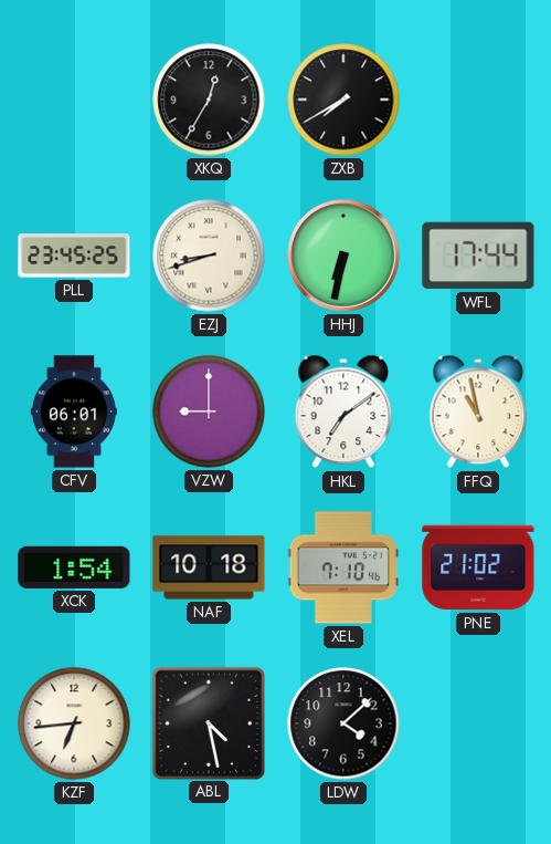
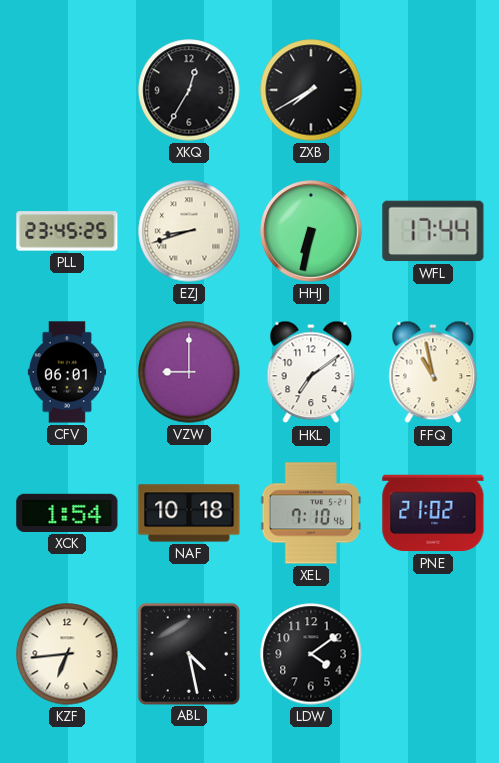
LDW: 4:08 -> 4:09 (311, 654)
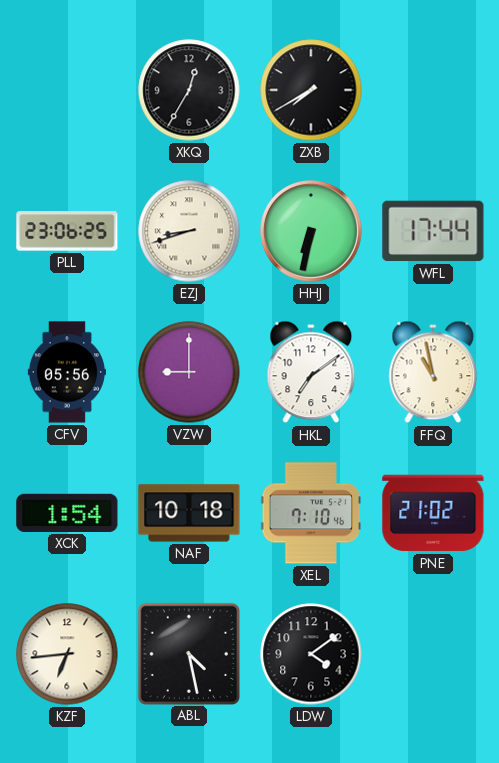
PLL: 23:45 -> 23:06 (67, 231)
CFV: 06:01 -> 05:56 (67, 372)
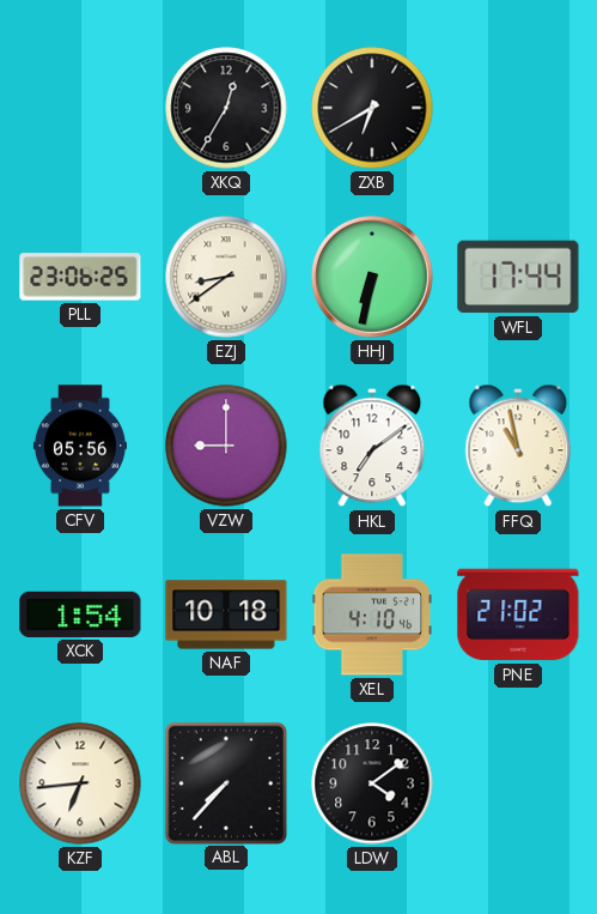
ZXB: 7:40 -> 6:40 (372, 108)
EZJ: 8:42 -> 8:39 (226, 277)
XEL: 7:10 -> 4:10 (372, 615)
ABL: 4:28 -> 7:37 (225, 782)
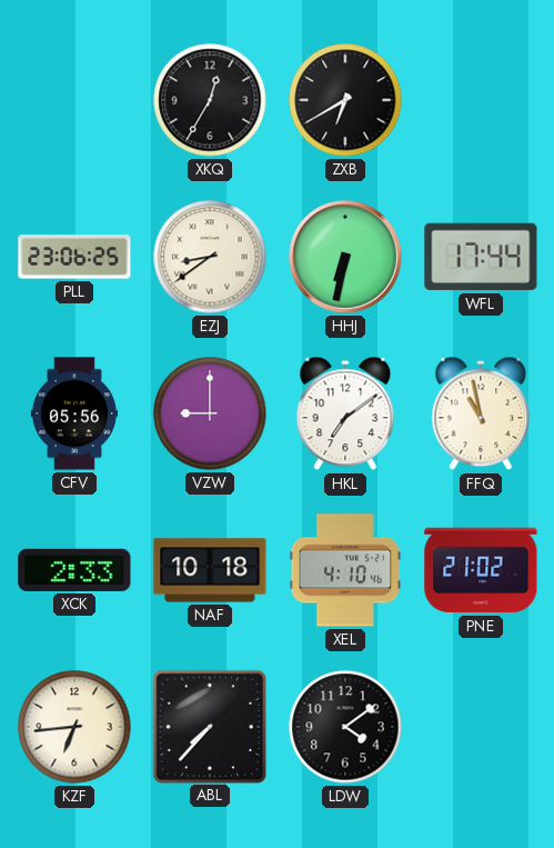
XCK: 1:54 -> 2:33 (74, 570)
